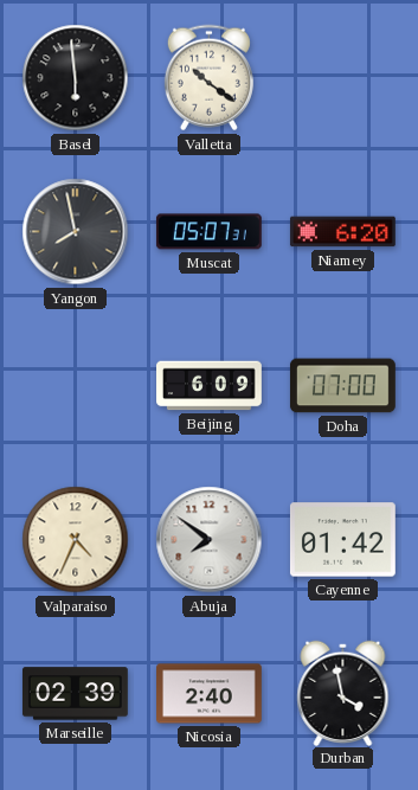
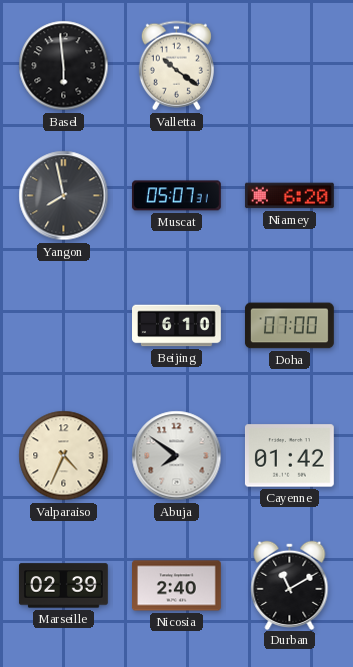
Beijing: 6:09 -> 6:10 (177, 326)
Durban: 3:58 -> 11:10 (290, 585)
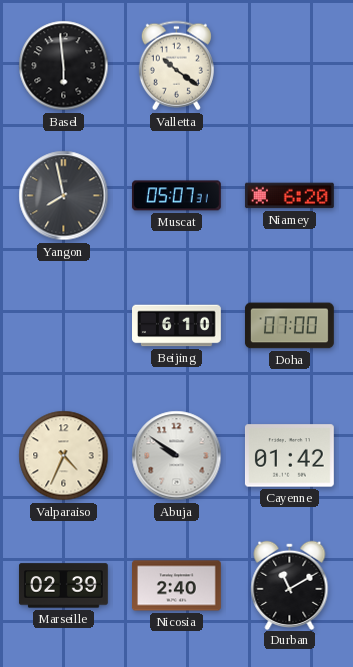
Abuja: 7:51 -> 9:51 (177, 456)
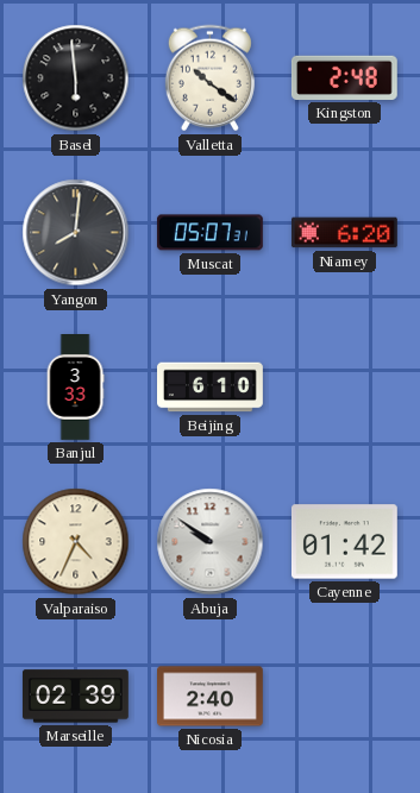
Kingston: none -> 2:48 (344, 77)
Yangon: 7:58 -> 8:01 (76, 233)
Banjul: none -> 3:33 (75, 388)
Doha: 07:00 -> none (290, 326)
Durban: 11:10 -> none (290, 585)
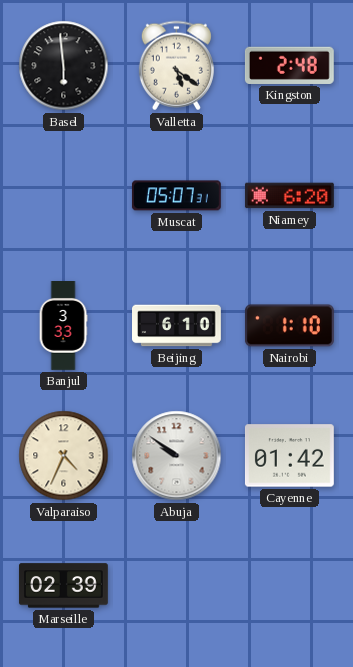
Valletta: 10:21 -> 5:21 (176, 66)
Yangon: 8:01 -> none (76, 233)
Nairobi: none -> 1:10 (289, 326)
Nicosia: 2:40 -> none (211, 697)
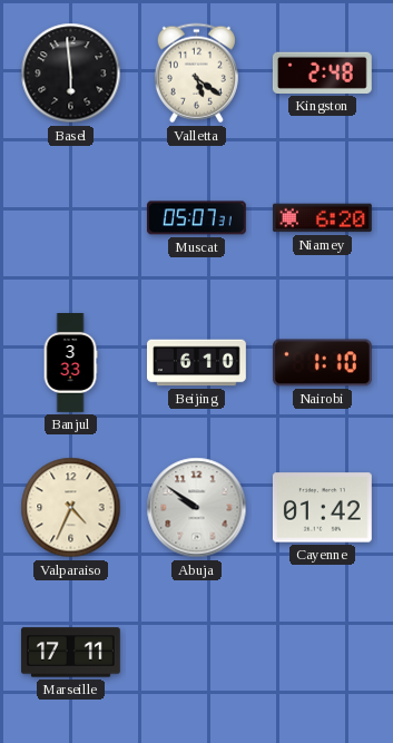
Marseille: 02:39 -> 17:11 (70, 653)
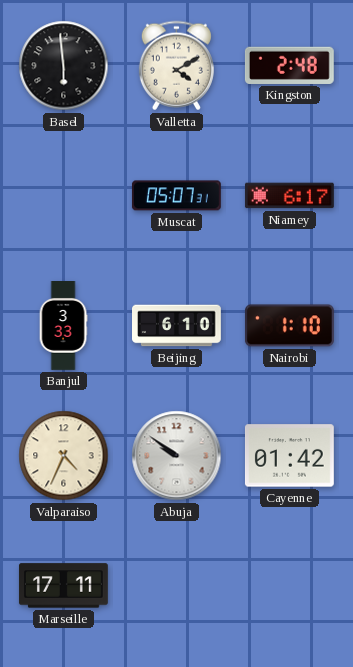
Valletta: 5:21 -> 4:10 (176, 66)
Niamey: 6:20 -> 6:17 (289, 196)
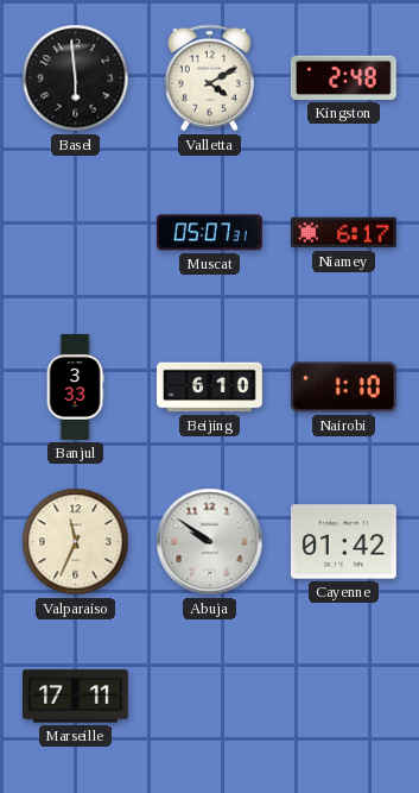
Valparaiso: 4:34 -> 11:34 (76, 542)
